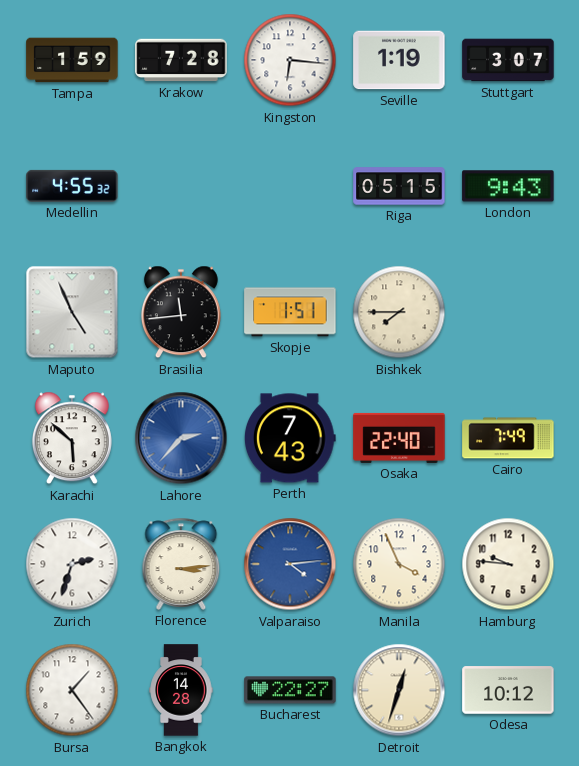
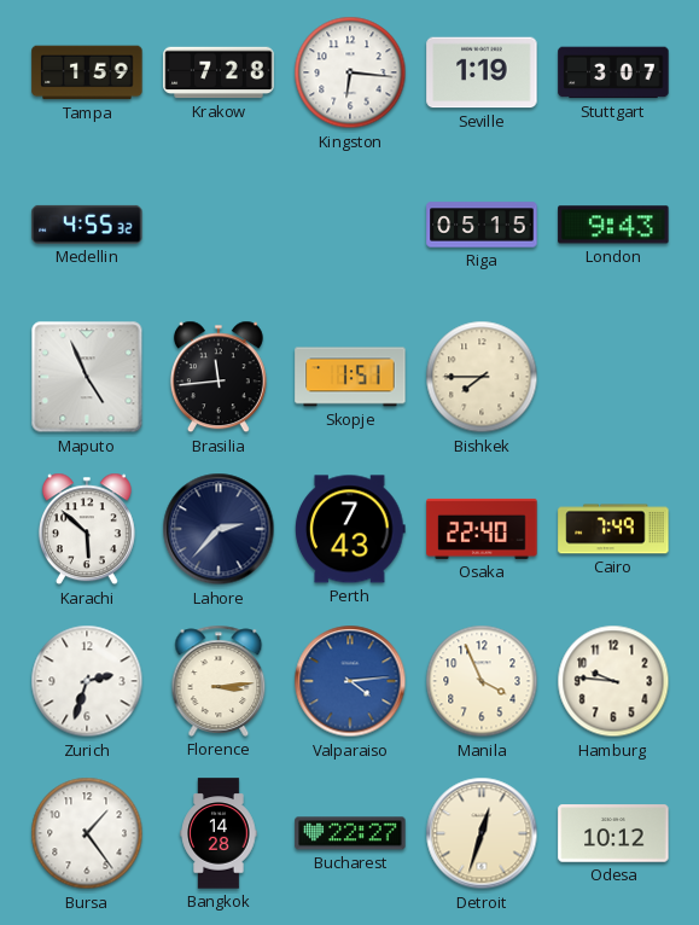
Lahore dial: blue -> navy (219, 529)
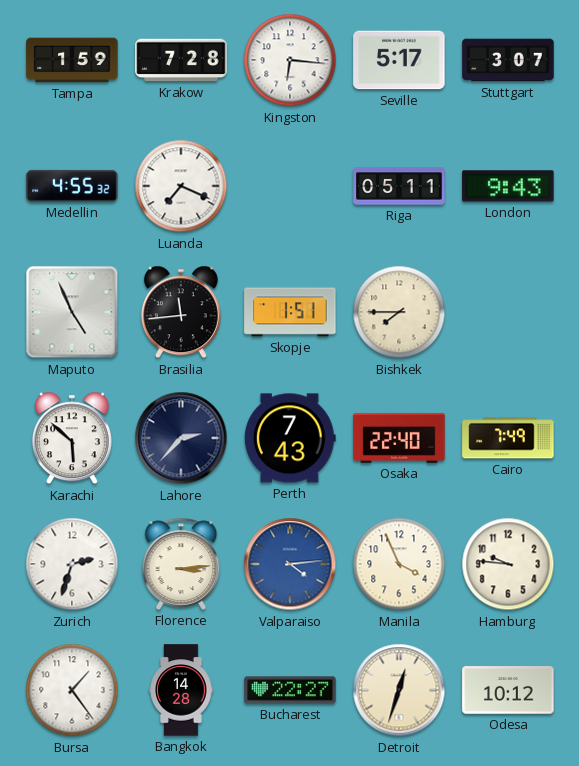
Seville: 1:19 -> 5:17 (399, 60)
Luanda: none -> 7:19 (181, 186)
Riga: 05:15 -> 05:11 (399, 186)
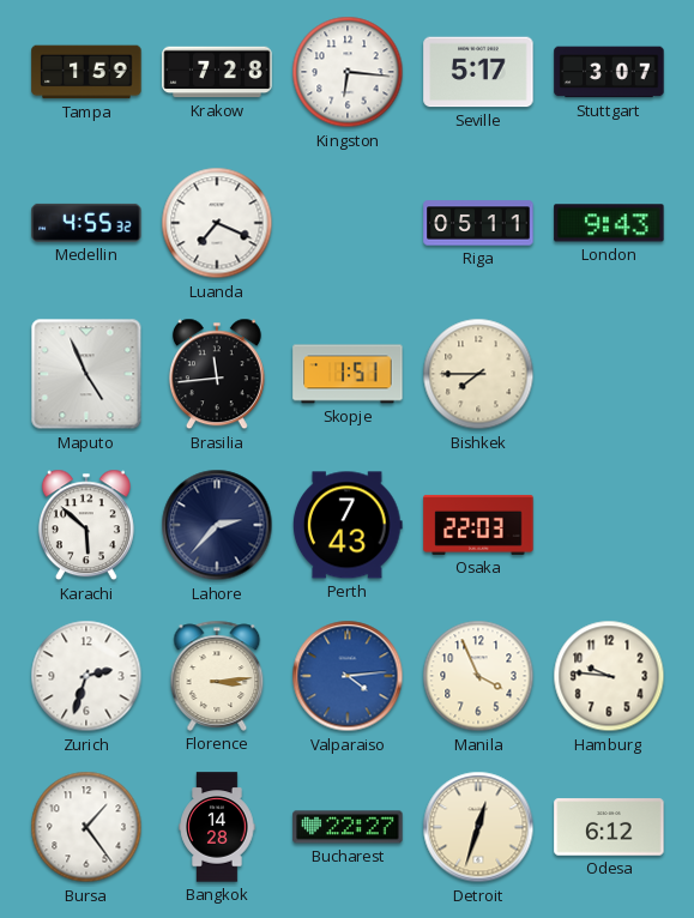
Osaka: 22:40 -> 22:03 (478, 525)
Cairo: 7:49 -> none (508, 438)
Odesa: 10:12 -> 6:12 (609, 827)
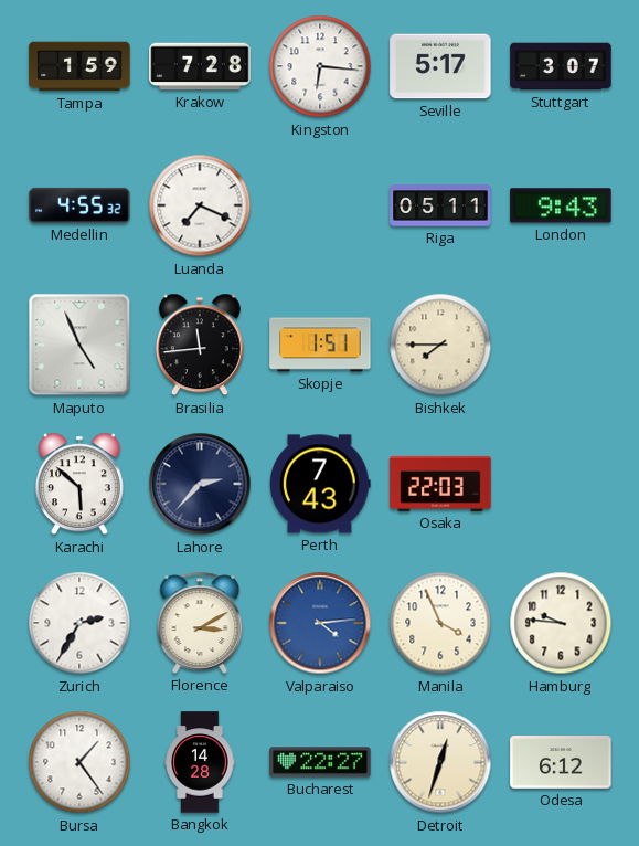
Zurich: 2:33 -> 2:35 (79, 623)
Florence: 3:14 -> 3:10 (200, 623)
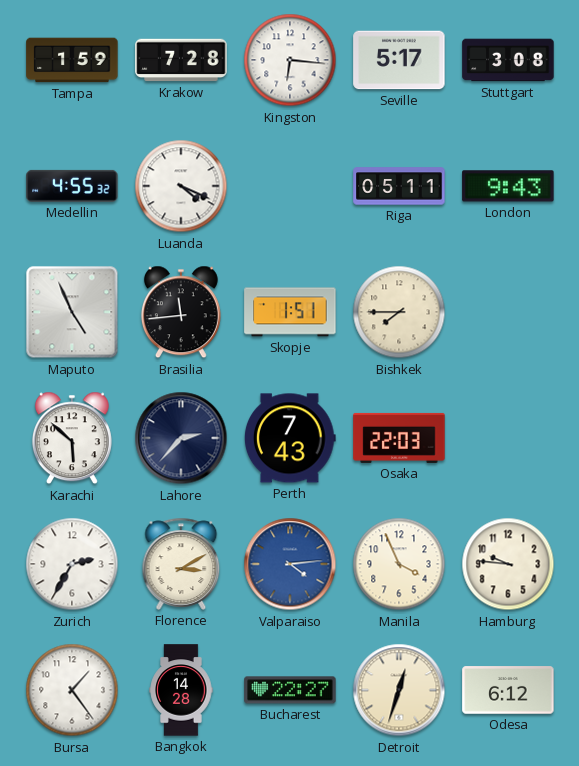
Stuttgart: 3:07 -> 3:08 (508, 60)
Luanda: 7:19 -> 4:19 (181, 186)
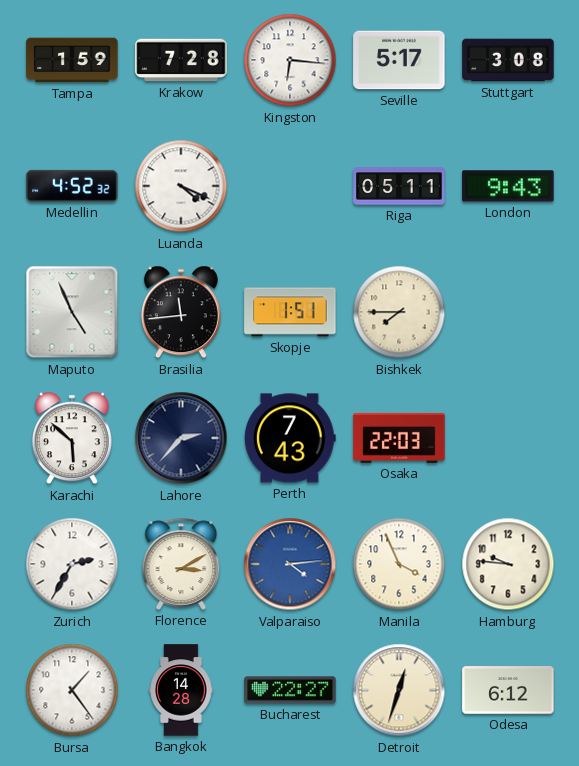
Medellin: 4:55 -> 4:52 (72, 186)
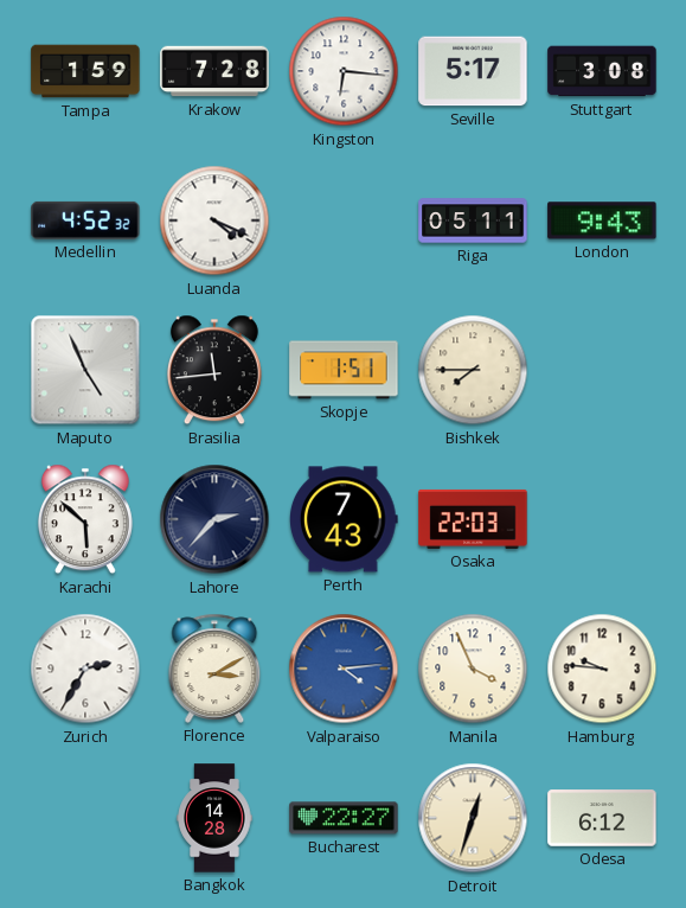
Bursa: 1:24 -> none (72, 690)
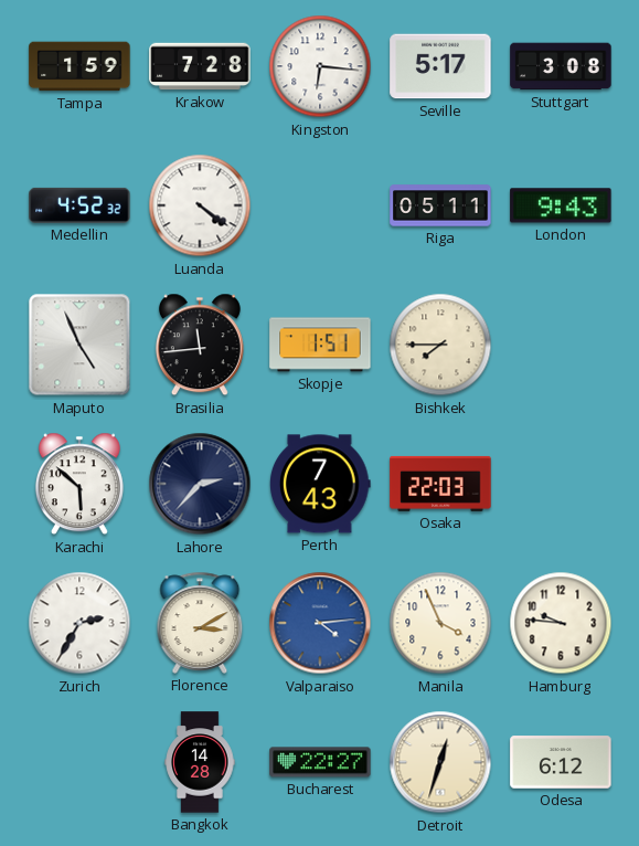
Luanda: 4:19 -> 4:21 (200, 205)
